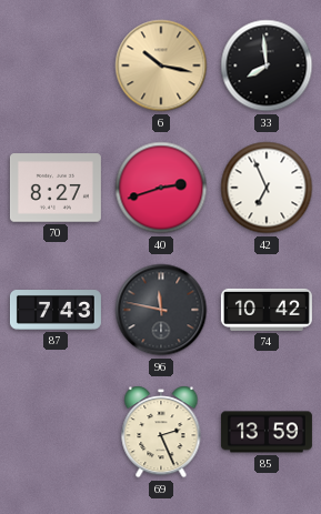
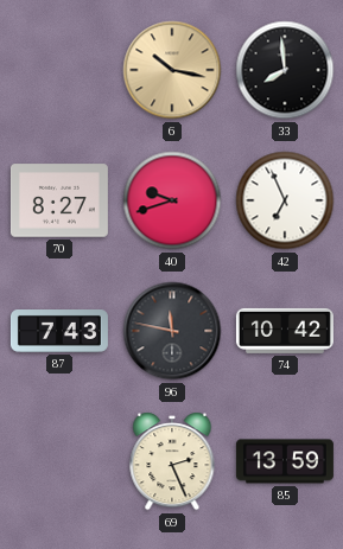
40: 2:42 -> 9:42 (172, 200)
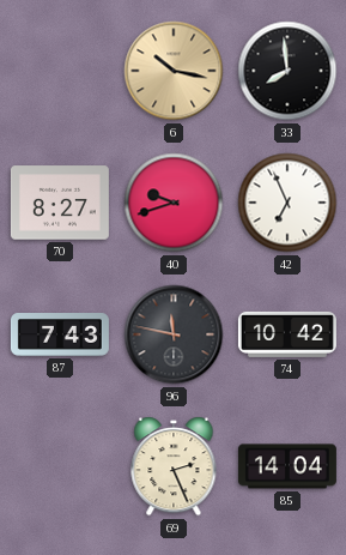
85: 13:59 -> 14:04 (287, 466)
